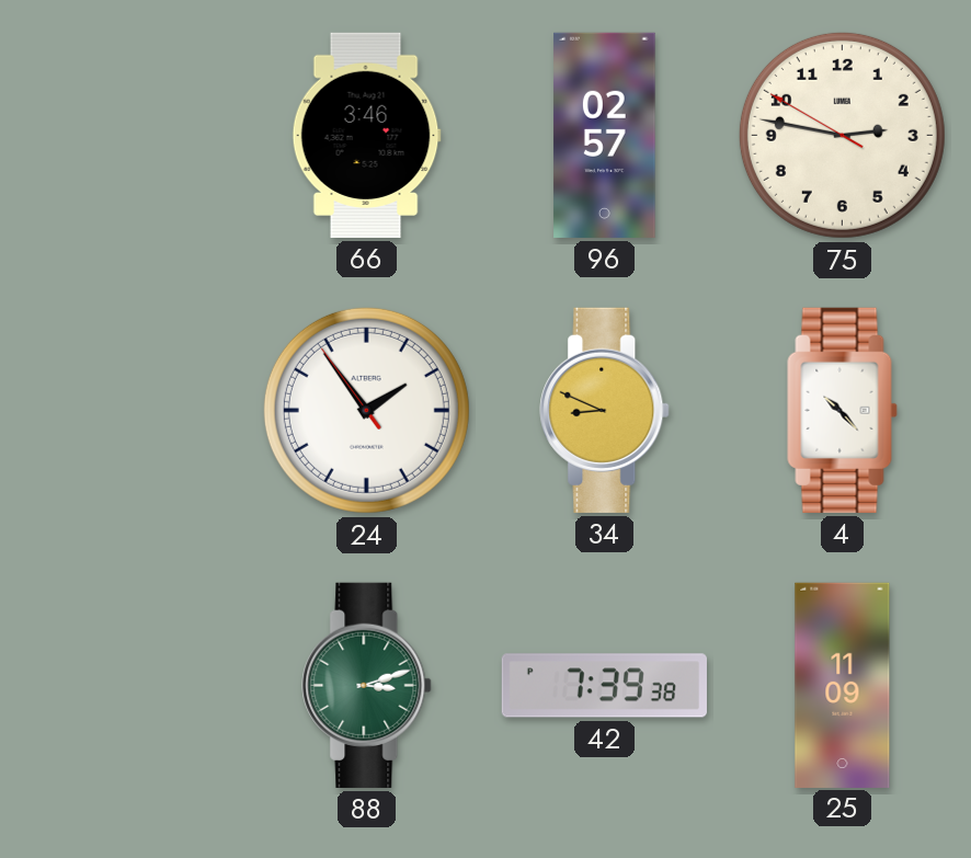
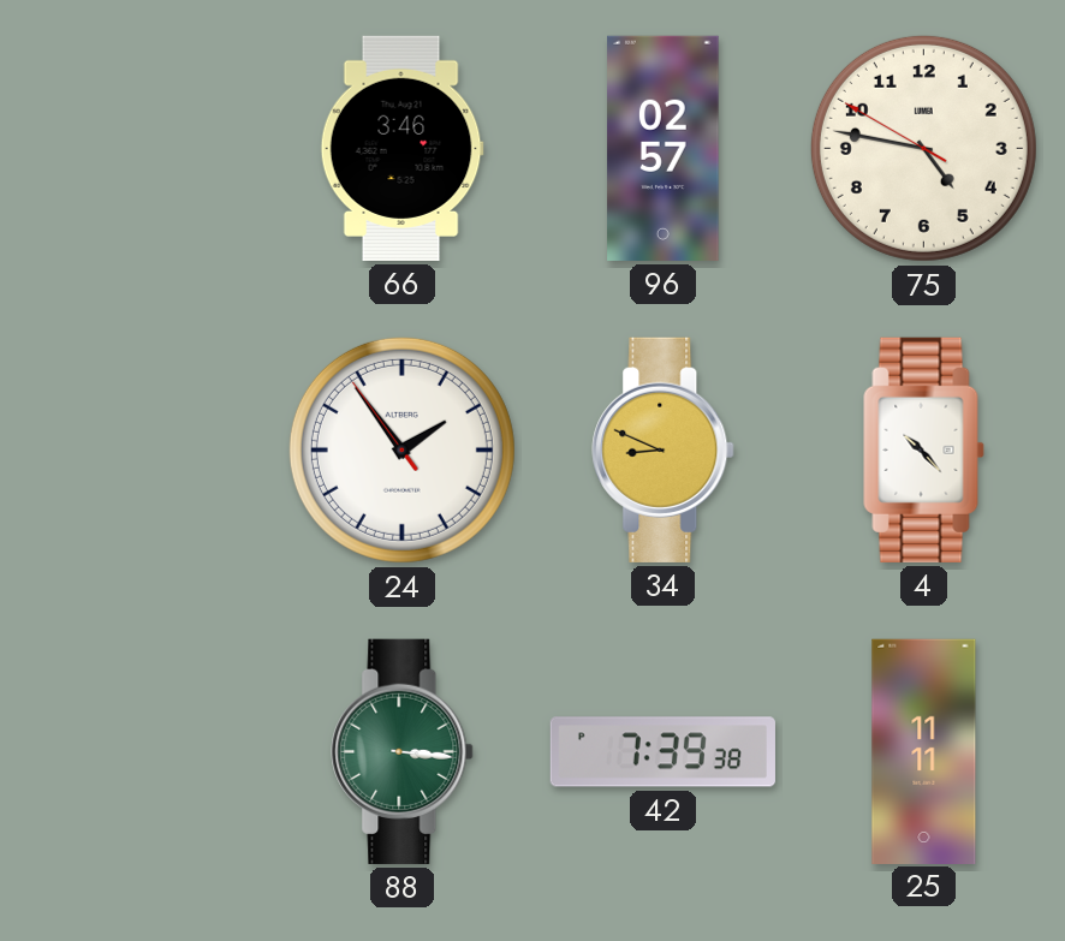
75: 2:46 -> 4:46 (923, 148)
88: 3:12 -> 3:16 (403, 751)
25: 11:09 -> 11:11 (924, 751)
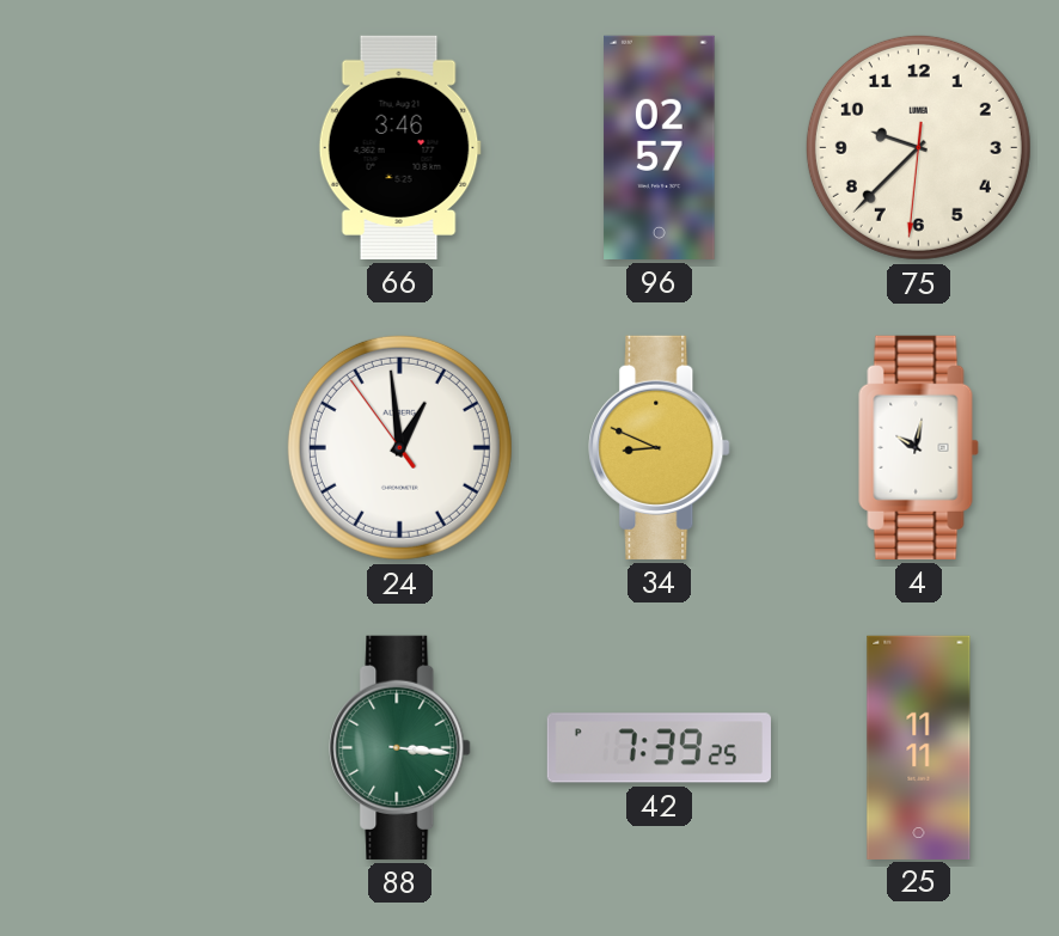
75: 4:46 -> 9:37 (918, 147)
24: 1:53 -> 12:58 (399, 447)
4: 10:23 -> 10:02 (919, 447)
42: 7:39:38 -> 7:39:25 (659, 748)
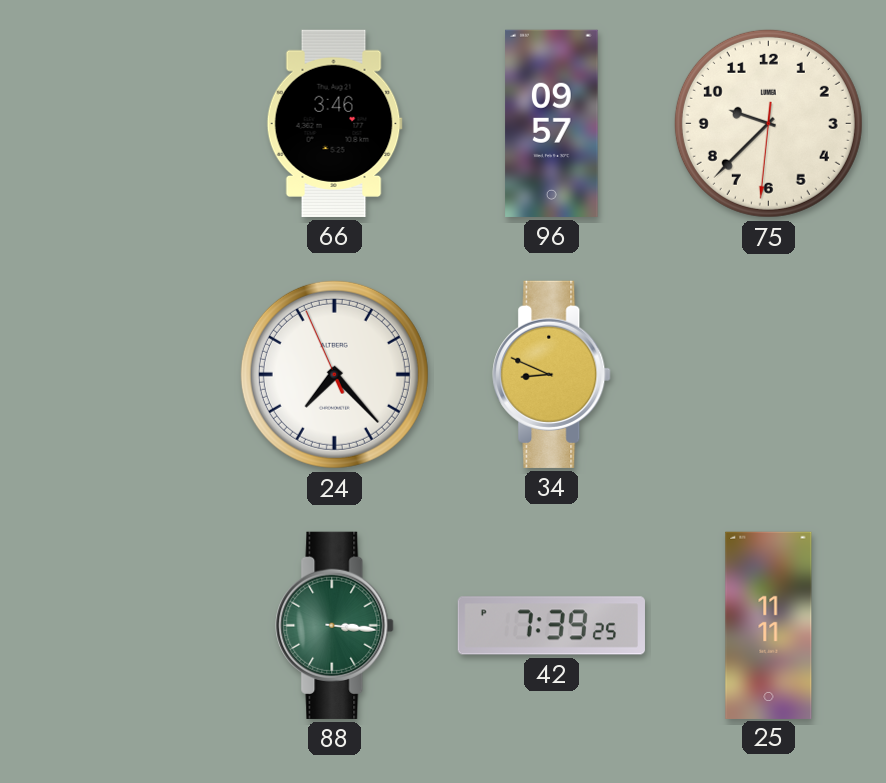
96: 02:57 -> 09:57 (552, 123)
24: 12:58 -> 7:22 (334, 374)
4: 10:02 -> none (919, 447)
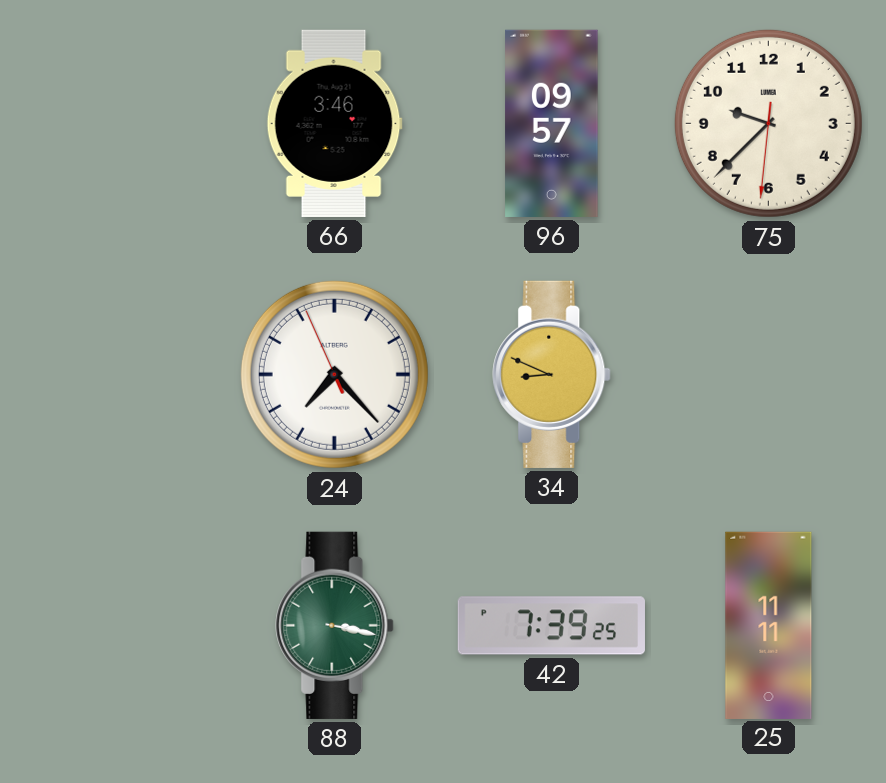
88: 3:16 -> 3:17 (335, 625)
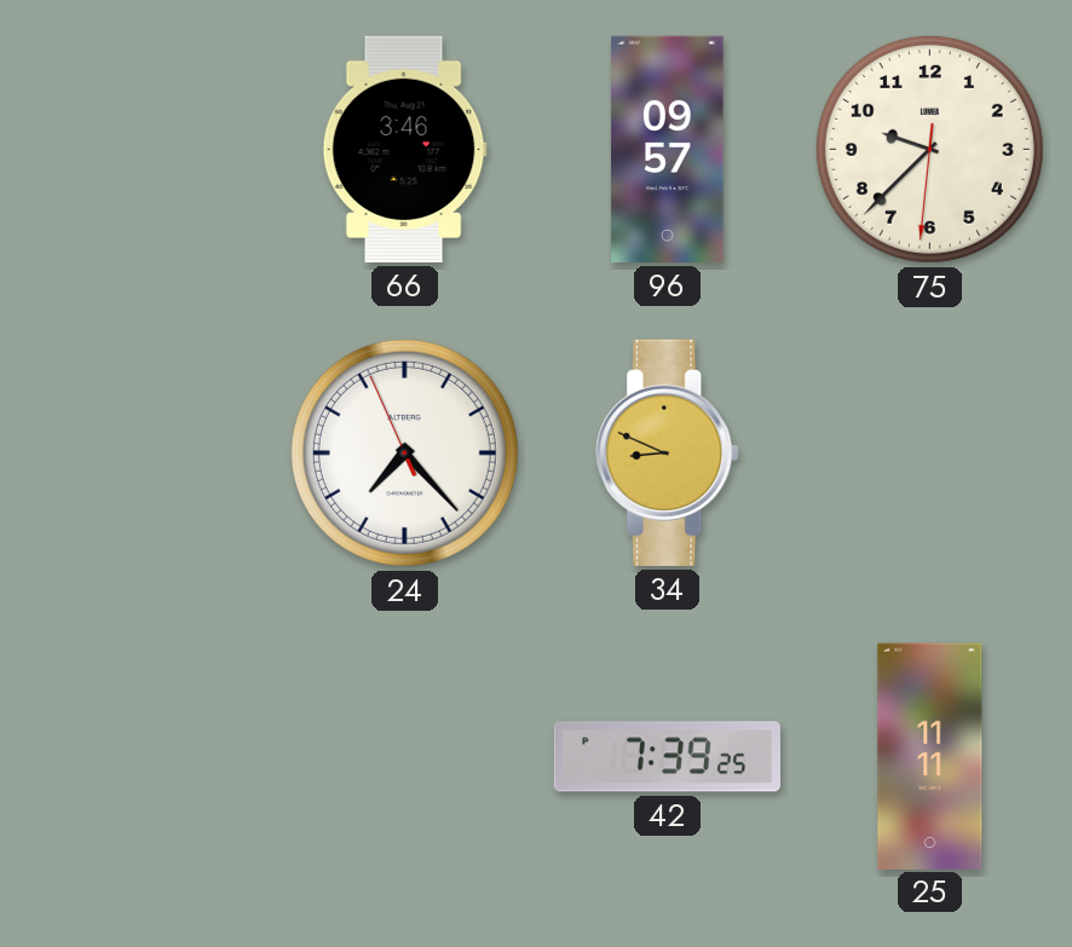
88: 3:17 -> none (335, 625)
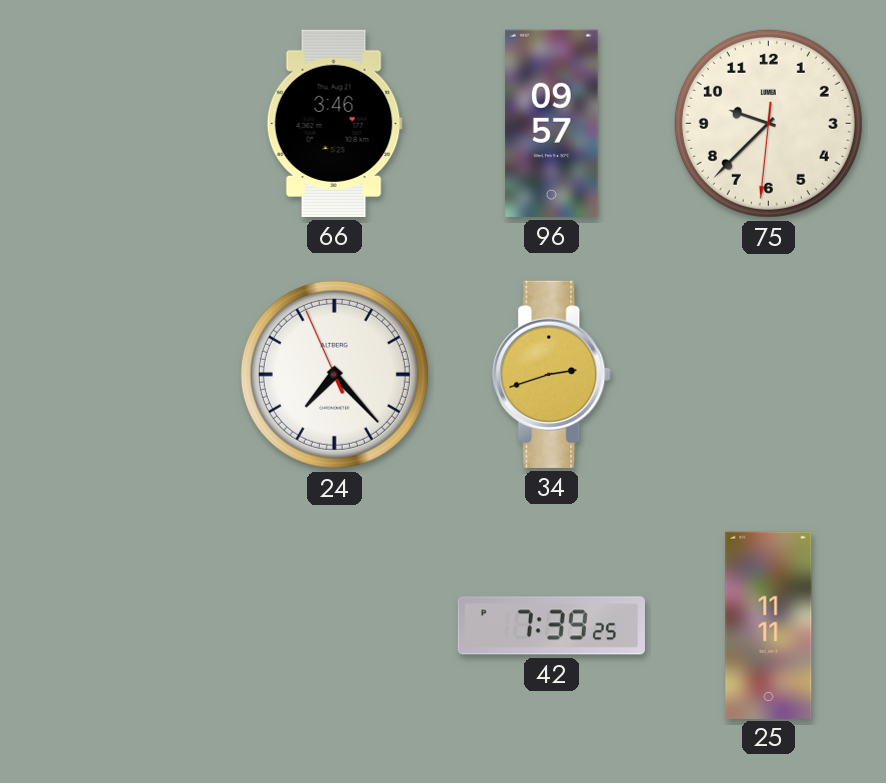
34: 8:49 -> 2:42 (552, 374)
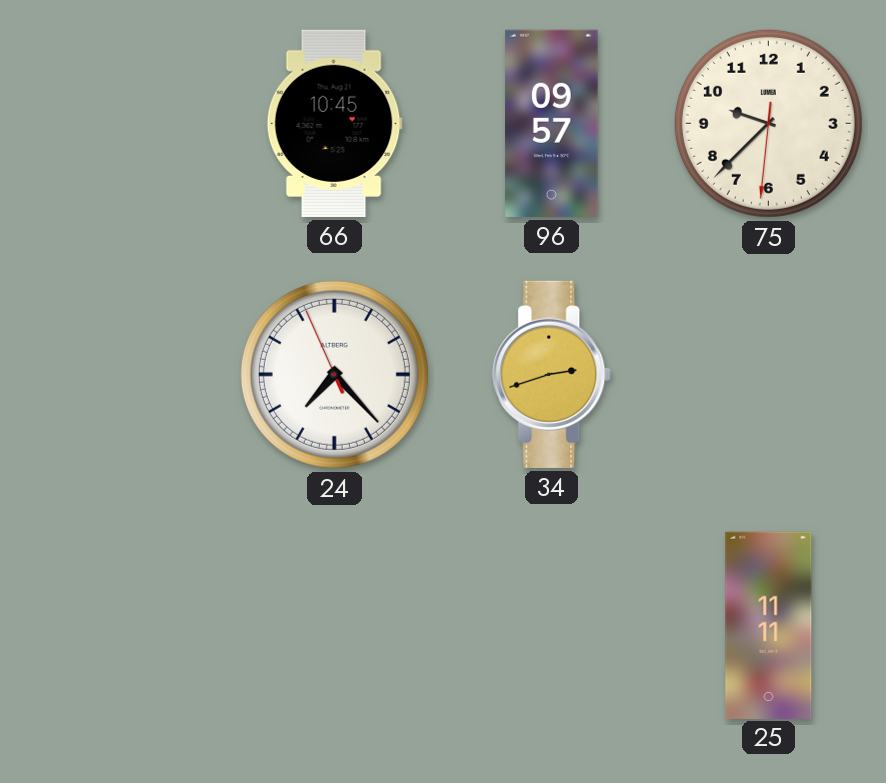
66: 3:46 -> 10:45 (334, 123)
42: 7:39 -> none (551, 626)
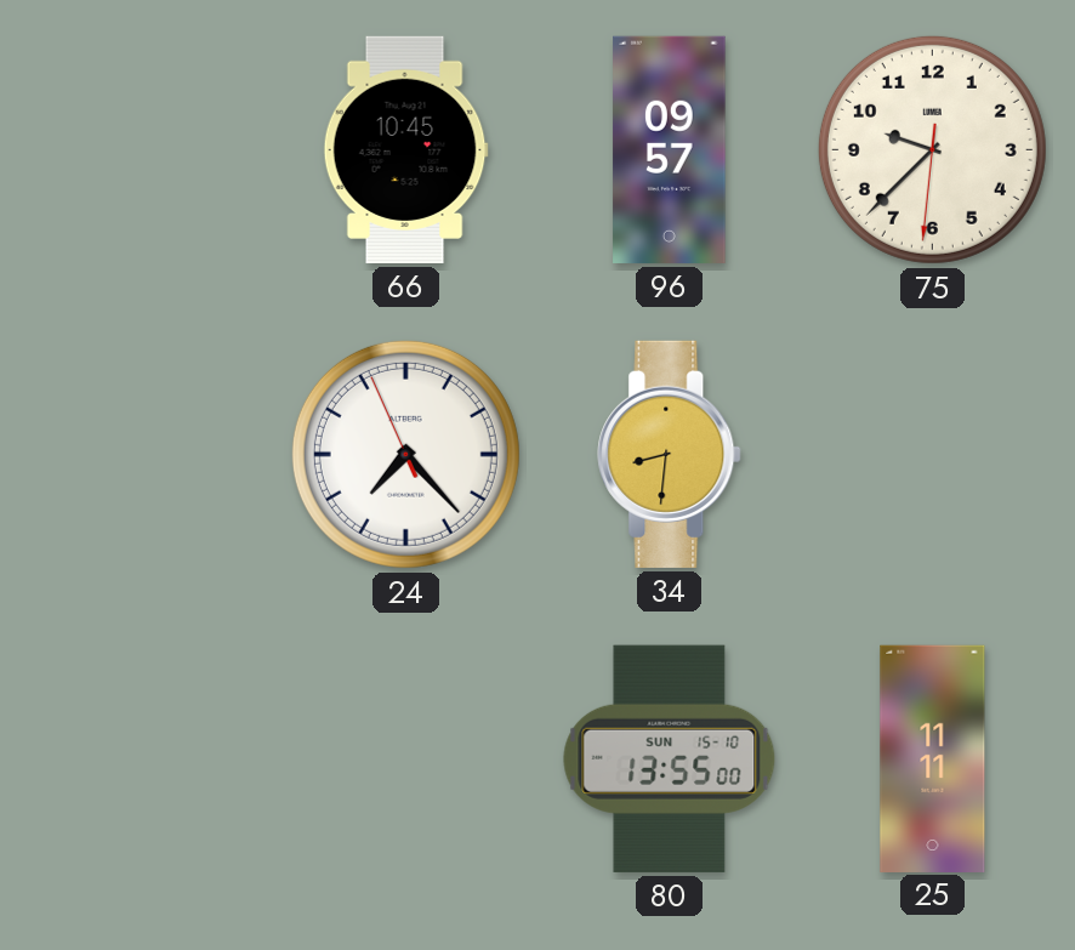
34: 2:42 -> 8:31 (670, 454)
80: none -> 13:55 (670, 758)
